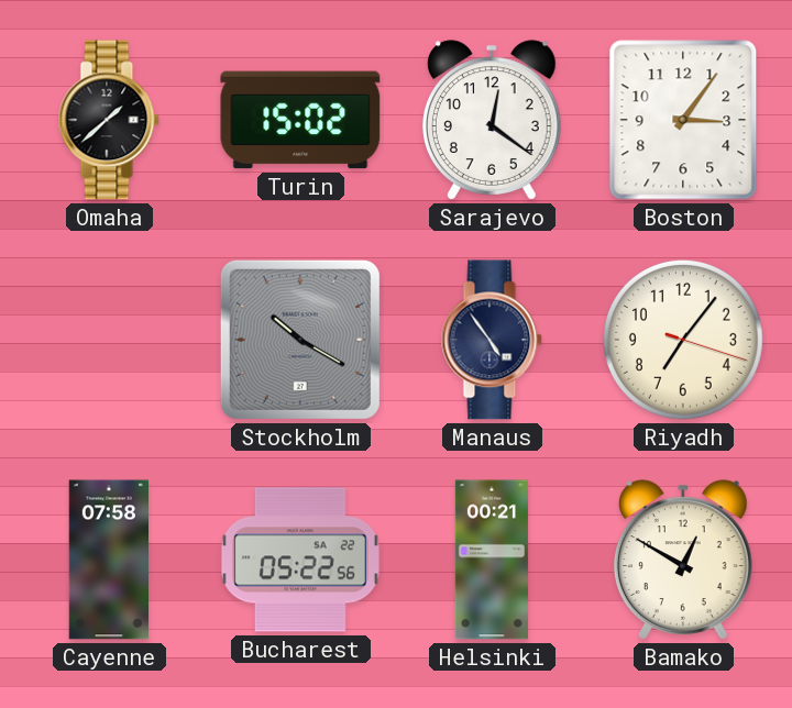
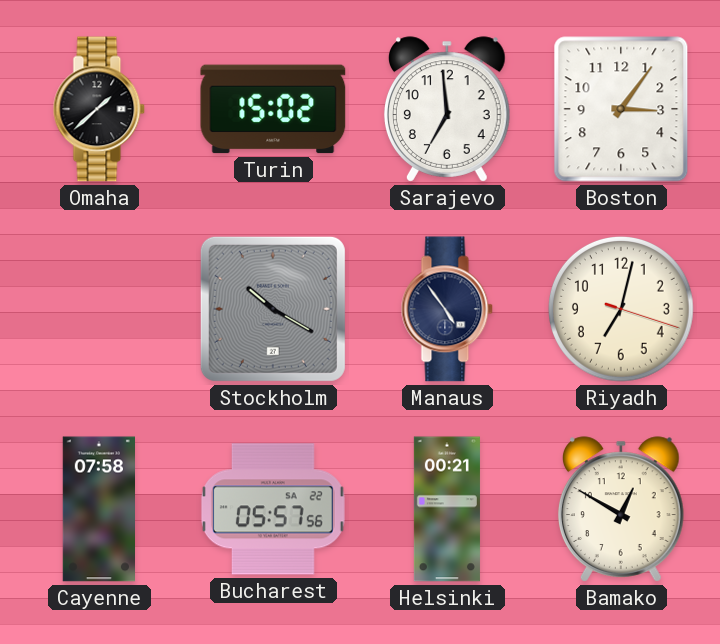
Sarajevo: 12:21 -> 6:59 (447, 109)
Riyadh: 7:06 -> 7:02 (621, 309)
Bucharest: 05:22 -> 05:57 (273, 509)
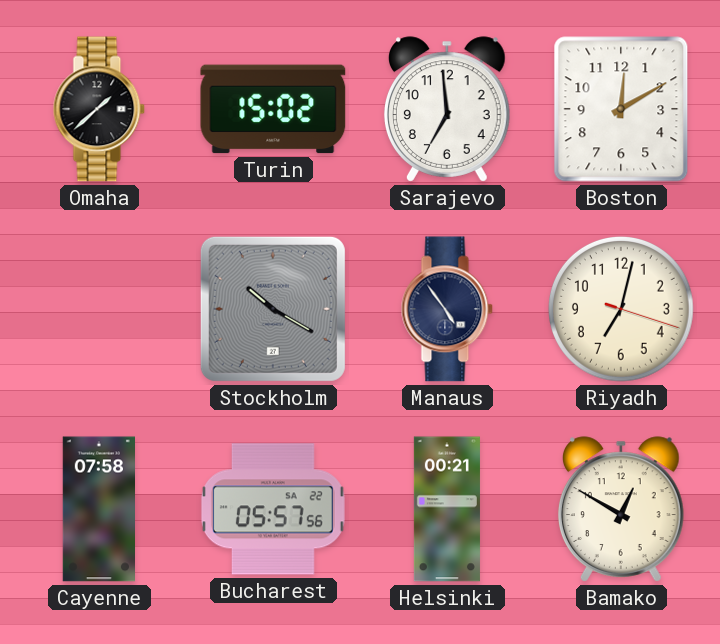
Boston: 3:06 -> 12:10 (621, 109)
